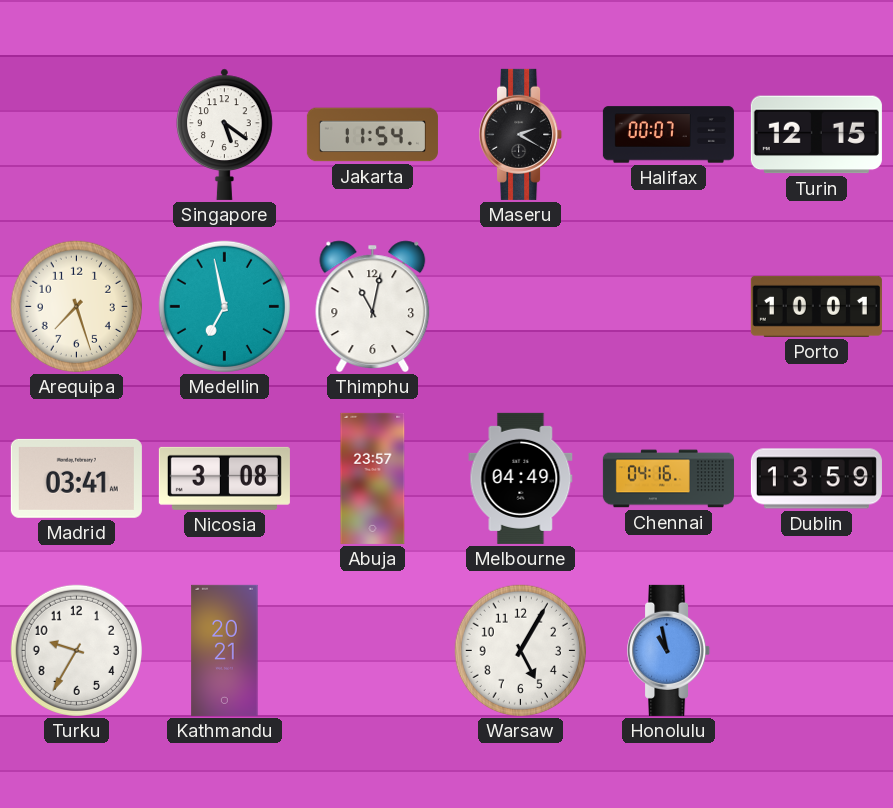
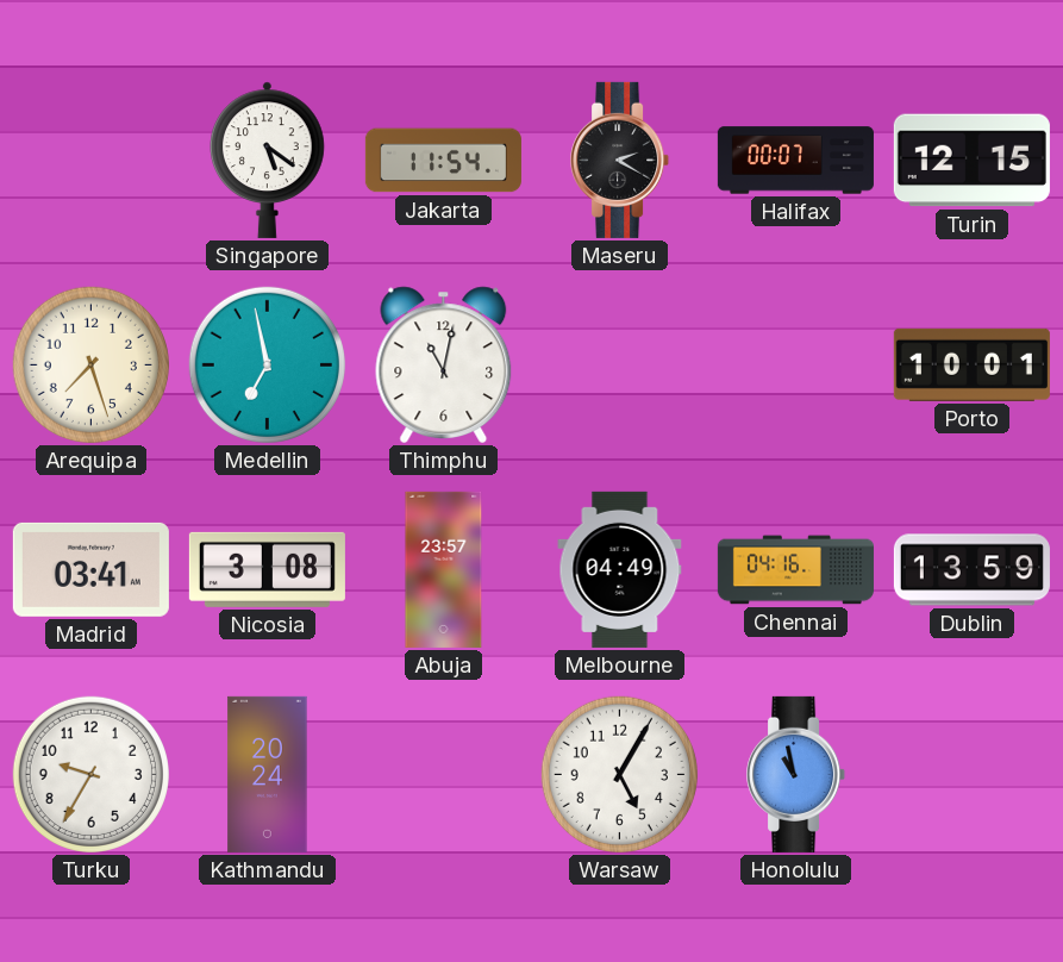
Kathmandu: 20:21 -> 20:24 (268, 774)
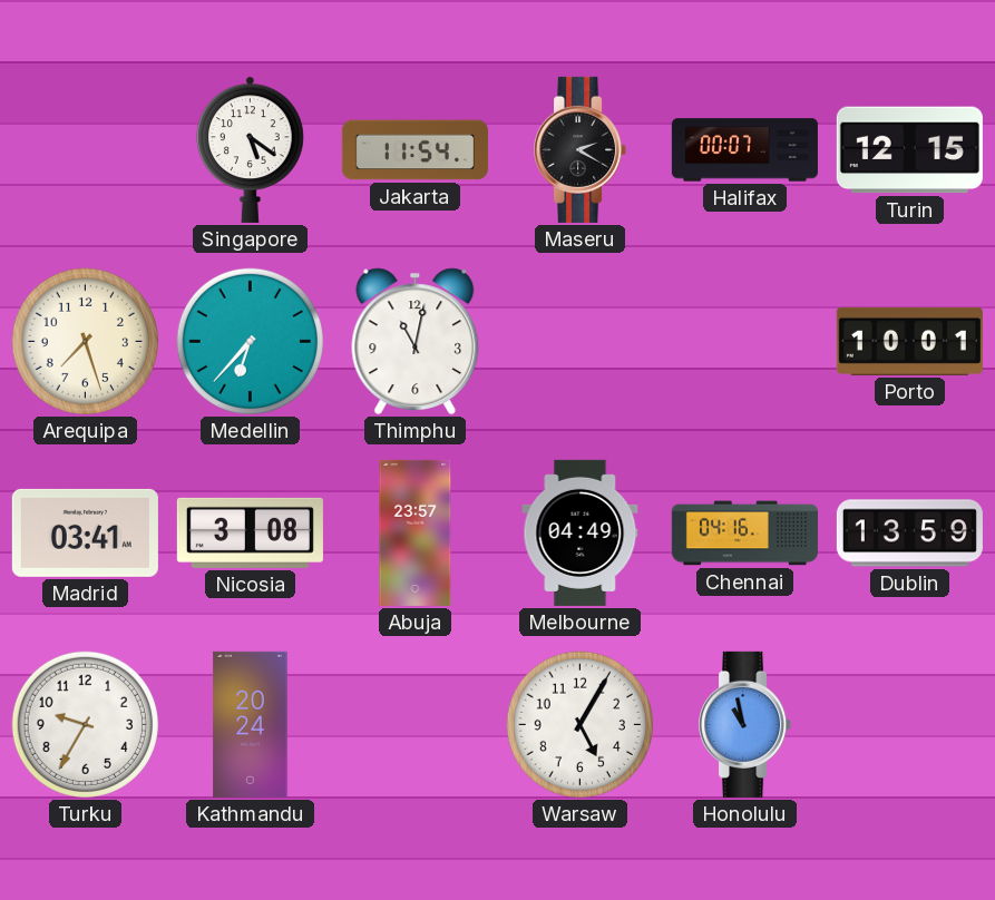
Medellin: 6:58 -> 6:37 (250, 341)
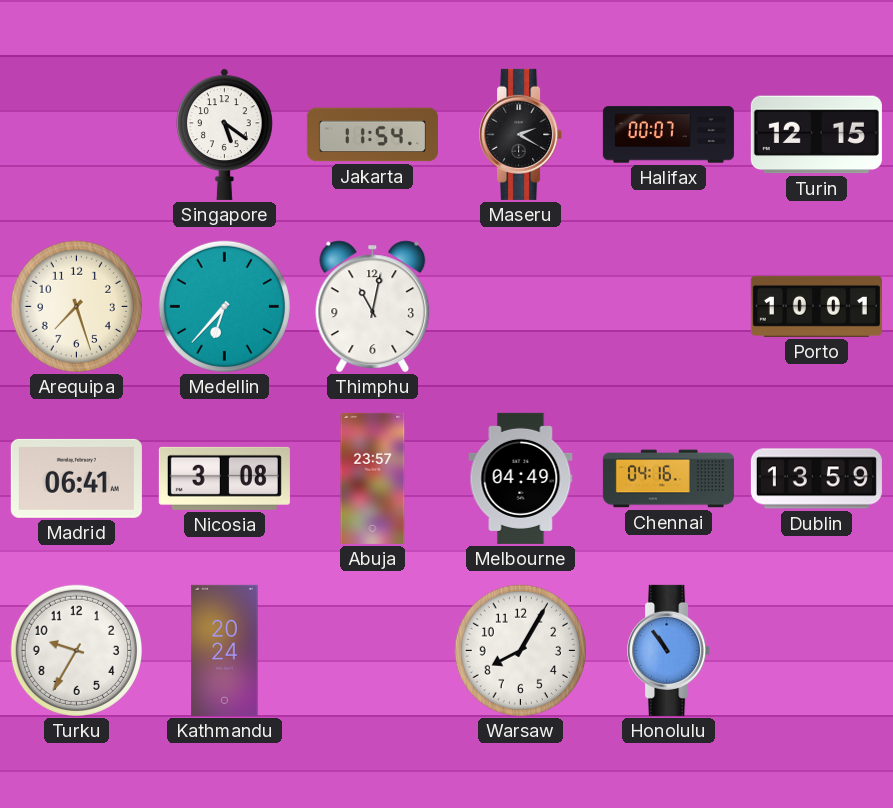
Madrid: 03:41 -> 06:41 (76, 478)
Warsaw: 5:05 -> 8:05 (520, 650)
Honolulu: 10:58 -> 10:54 (669, 650)
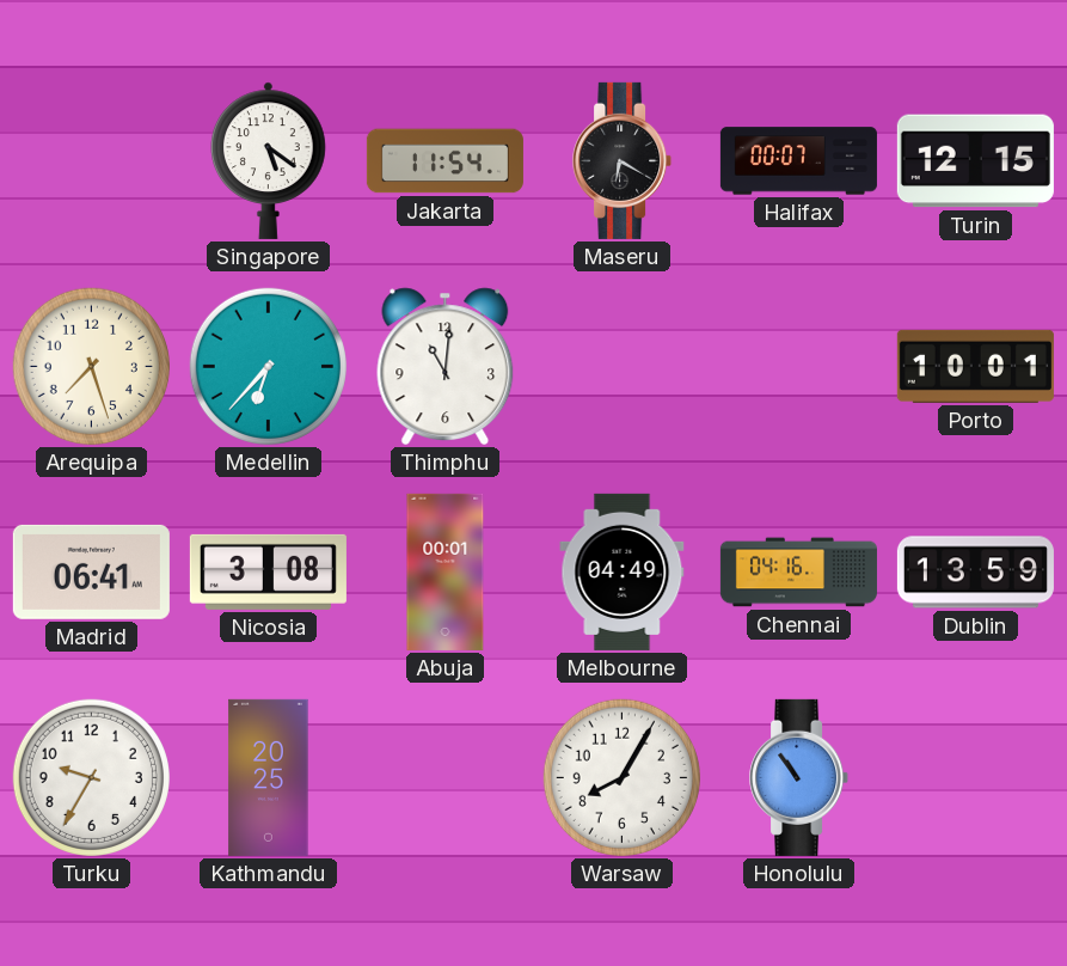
Maseru: 2:20 -> 6:20 (623, 160)
Thimphu: 11:02 -> 11:01 (446, 366)
Abuja: 23:57 -> 00:01 (446, 571)
Kathmandu: 20:24 -> 20:25 (269, 777)
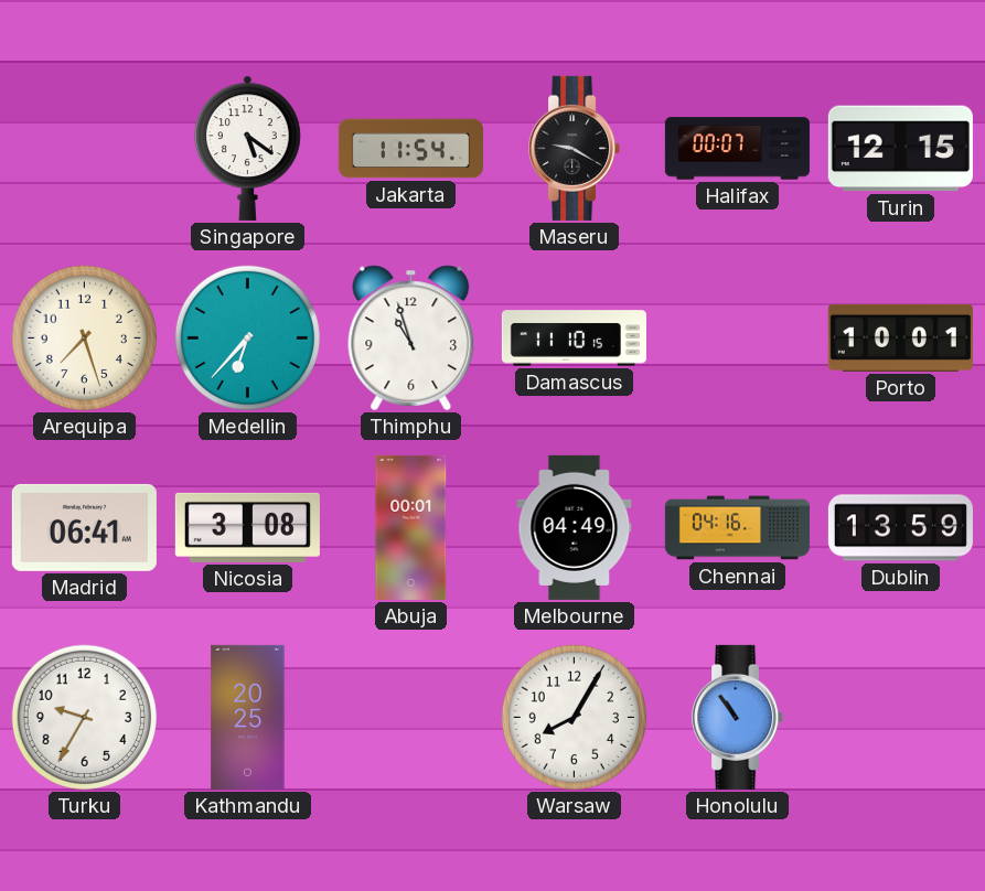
Maseru: 6:20 -> 9:20 (575, 148)
Thimphu: 11:01 -> 10:57 (411, 337)
Damascus: none -> 11:10 (574, 339)
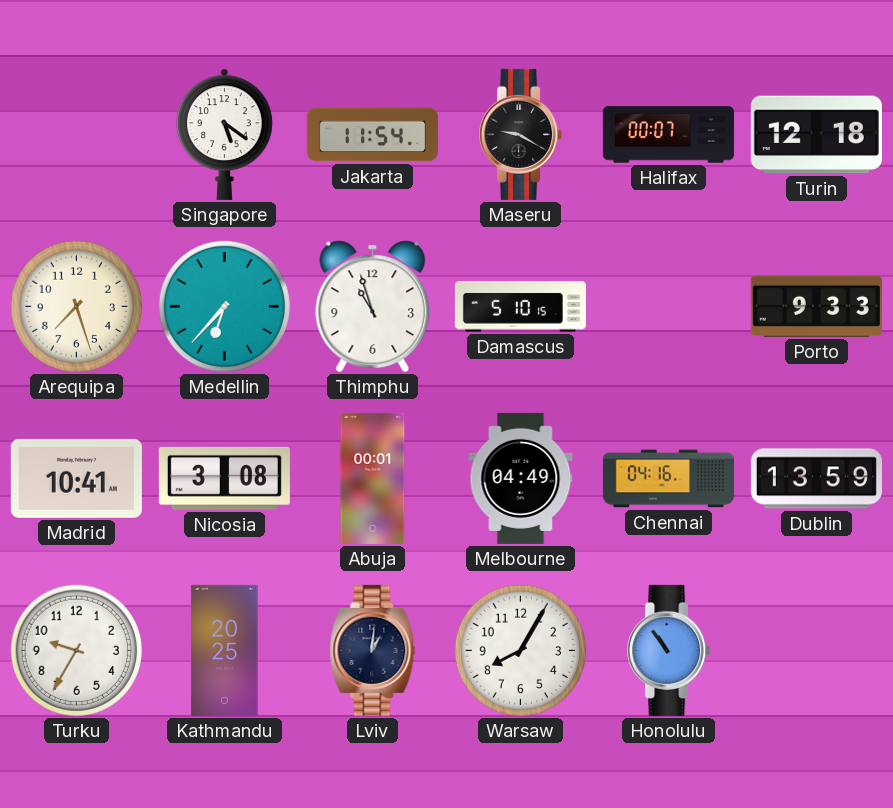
Turin: 12:15 -> 12:18 (816, 135)
Damascus: 11:10 -> 5:10 (520, 307)
Porto: 10:01 -> 9:33 (816, 306)
Madrid: 06:41 -> 10:41 (76, 478)
Lviv: none -> 1:01 (373, 650)
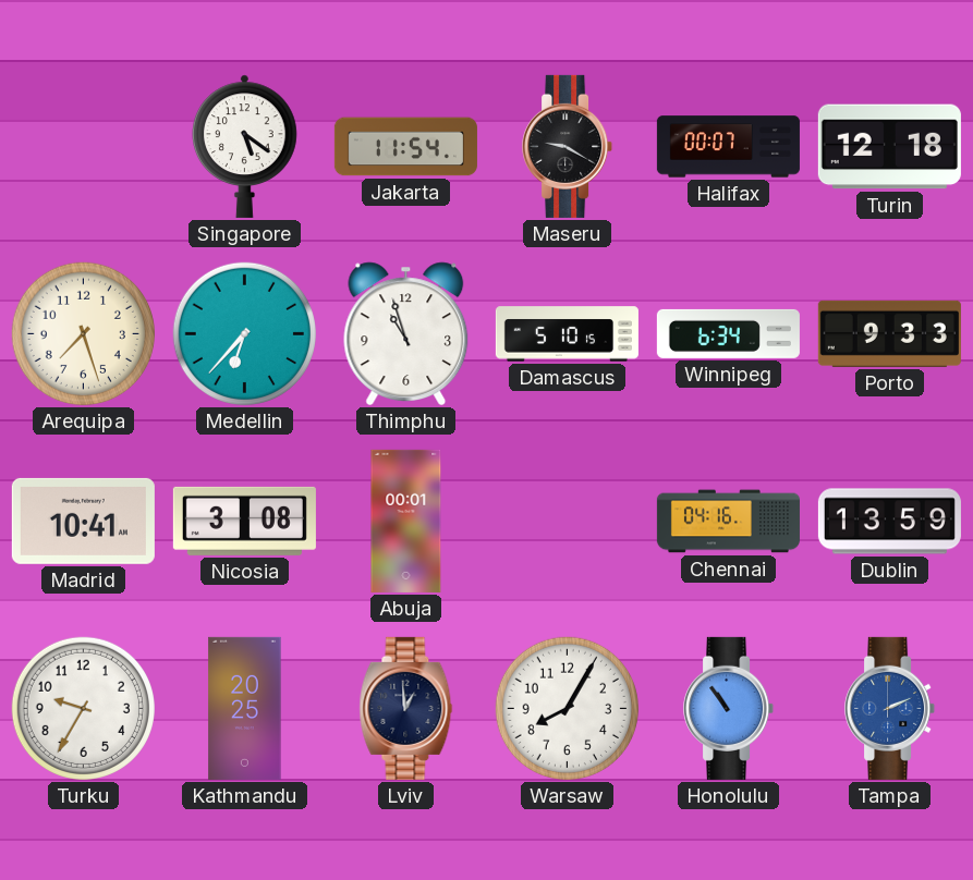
Winnipeg: none -> 6:34 (728, 333)
Melbourne: 04:49 -> none (521, 478)
Lviv: 1:01 -> 12:59 (406, 708)
Tampa: none -> 2:11 (890, 708)
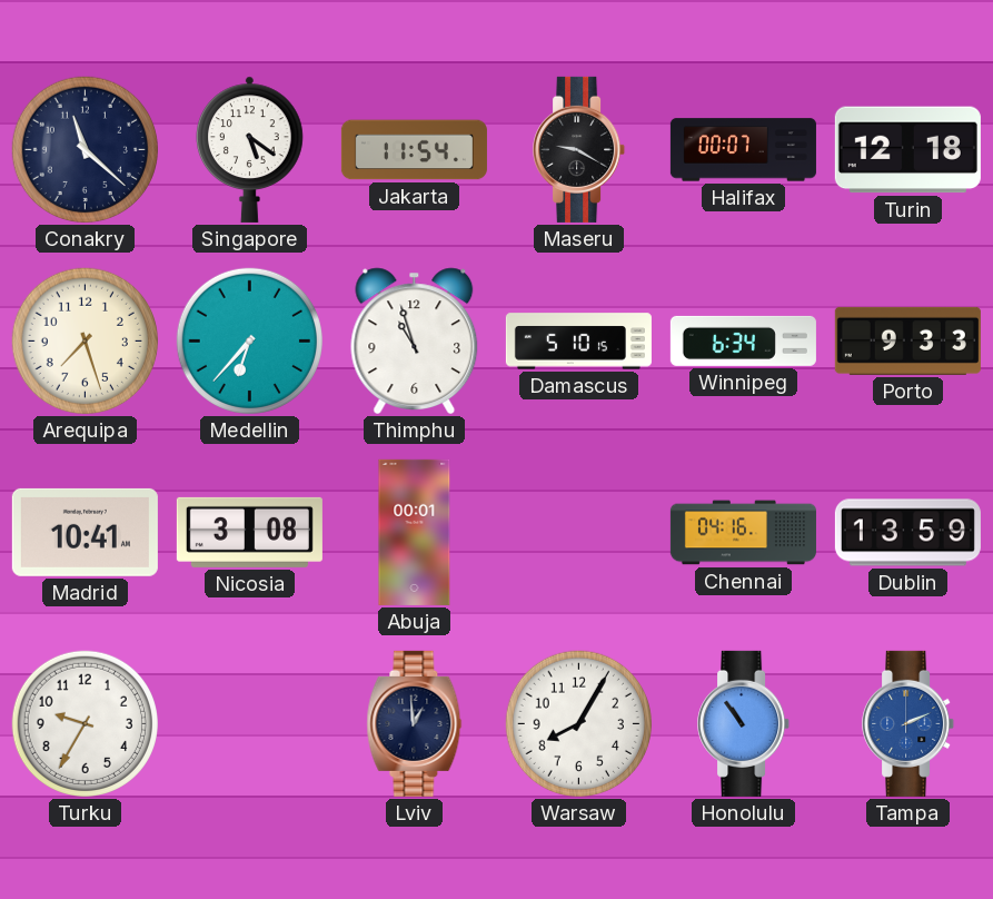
Conakry: none -> 11:22 (85, 149)
Kathmandu: 20:25 -> none (245, 708)
